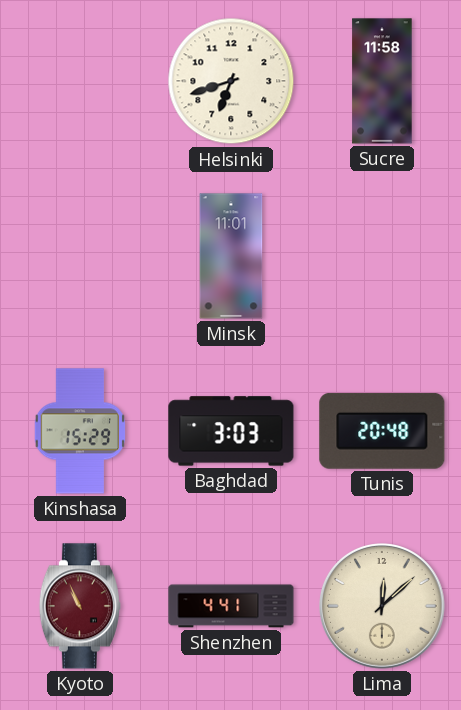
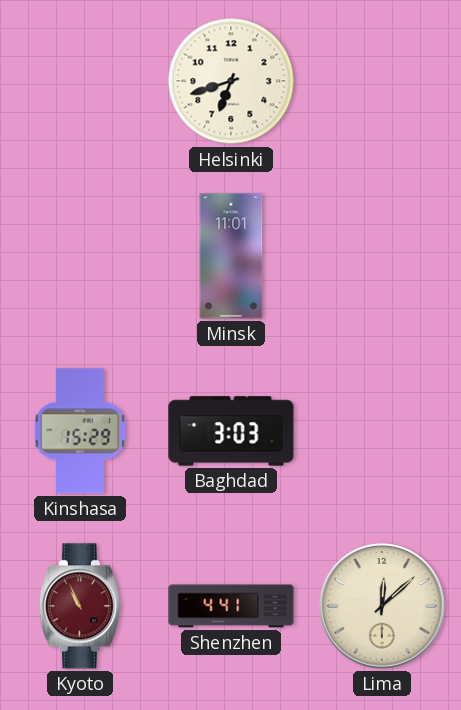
Sucre: 11:58 -> none (382, 81)
Tunis: 20:48 -> none (382, 431)
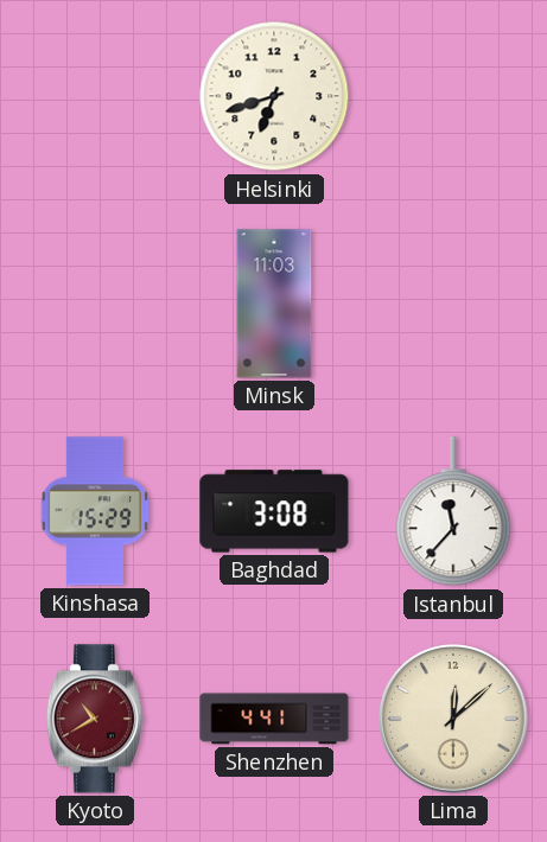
Minsk: 11:01 -> 11:03 (274, 304)
Baghdad: 3:03 -> 3:08 (274, 511)
Istanbul: none -> 11:37 (453, 512)
Kyoto: 10:56 -> 10:40 (95, 719)
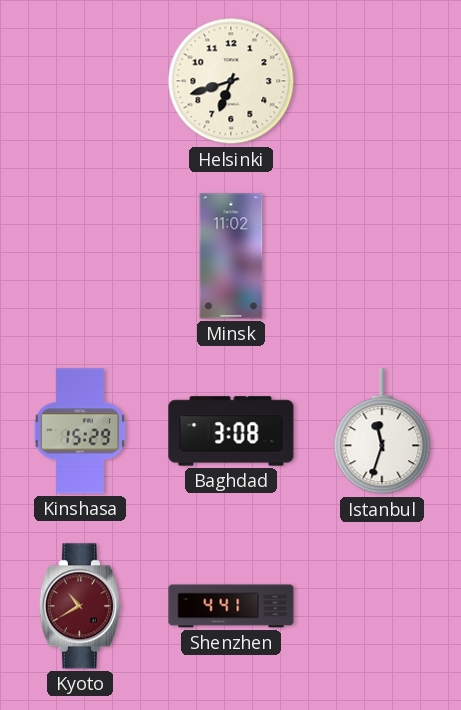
Minsk: 11:03 -> 11:02 (231, 256)
Istanbul: 11:37 -> 11:33 (382, 432)
Lima: 12:08 -> none (454, 720)
